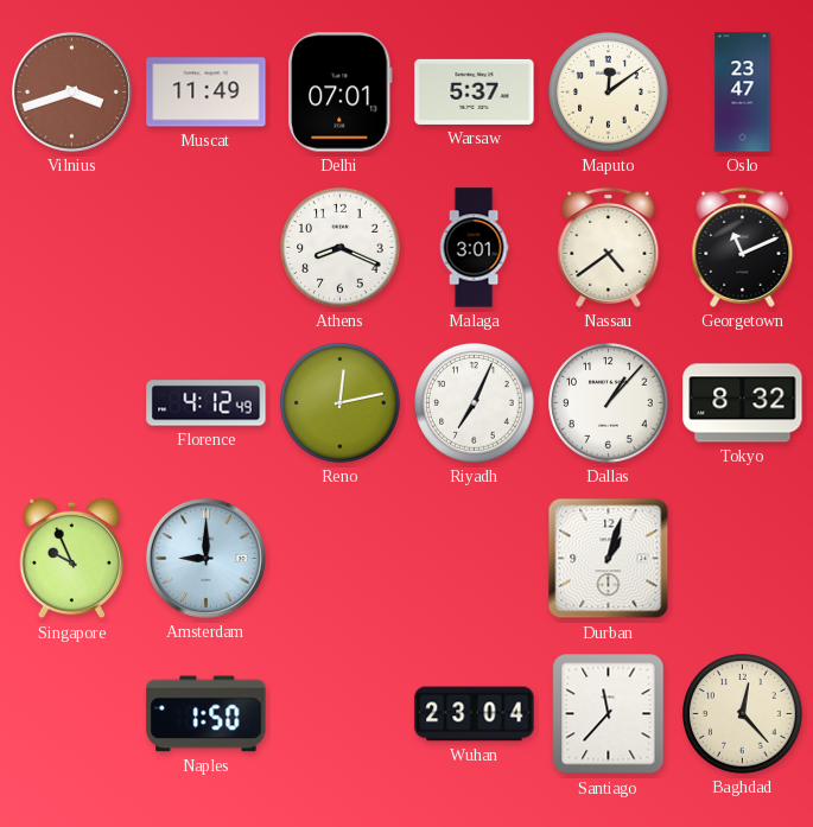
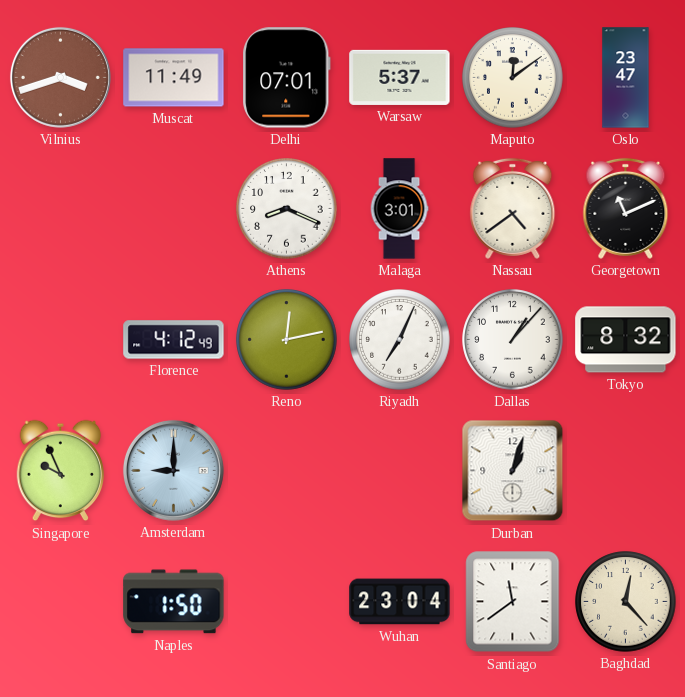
Santiago: 11:37 -> 11:39 (513, 602)
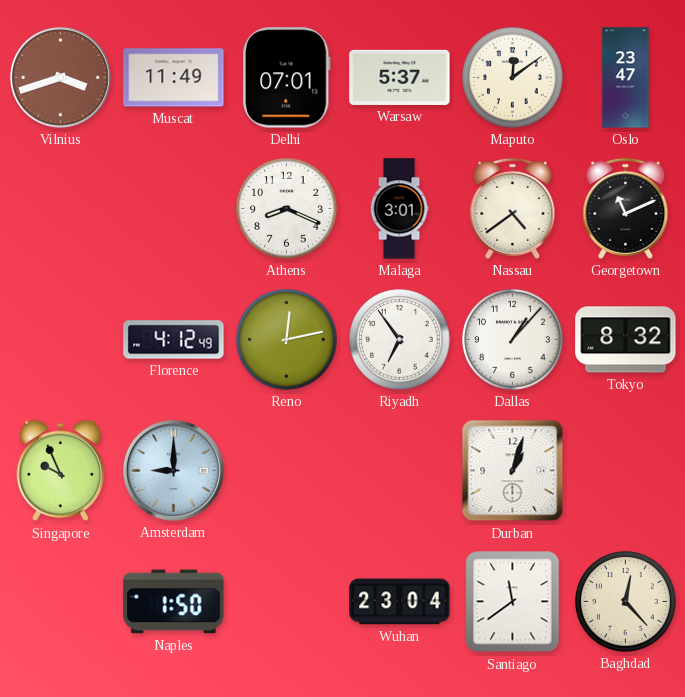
Riyadh: 7:04 -> 6:54 (400, 340)
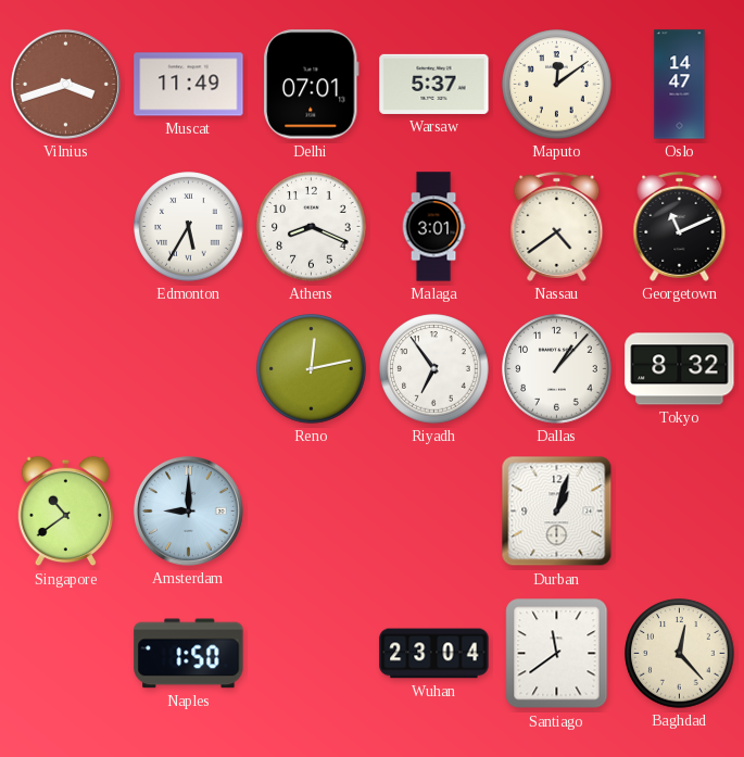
Oslo: 23:47 -> 14:47 (680, 85)
Edmonton: none -> 5:35 (189, 227)
Florence: 4:12 -> none (174, 340)
Singapore: 9:56 -> 10:39 (66, 512)
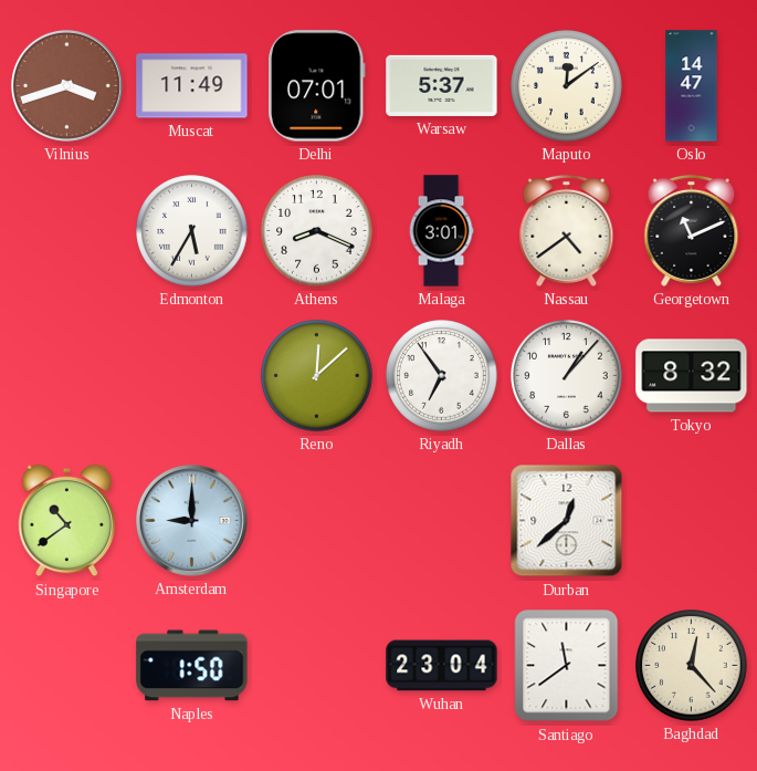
Reno: 12:13 -> 12:08 (317, 376)
Durban: 1:03 -> 12:38 (567, 521)
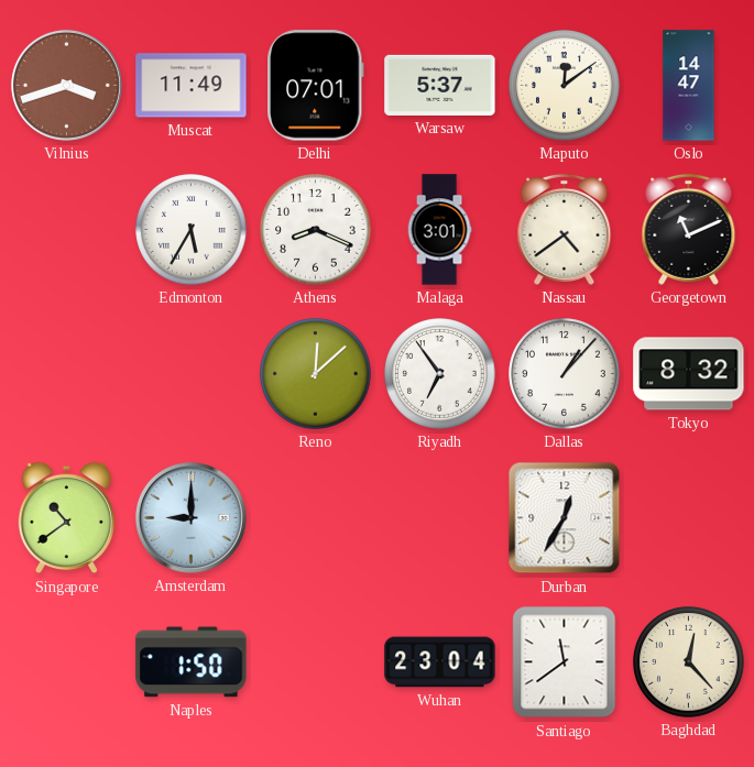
Durban: 12:38 -> 12:35 (565, 518)
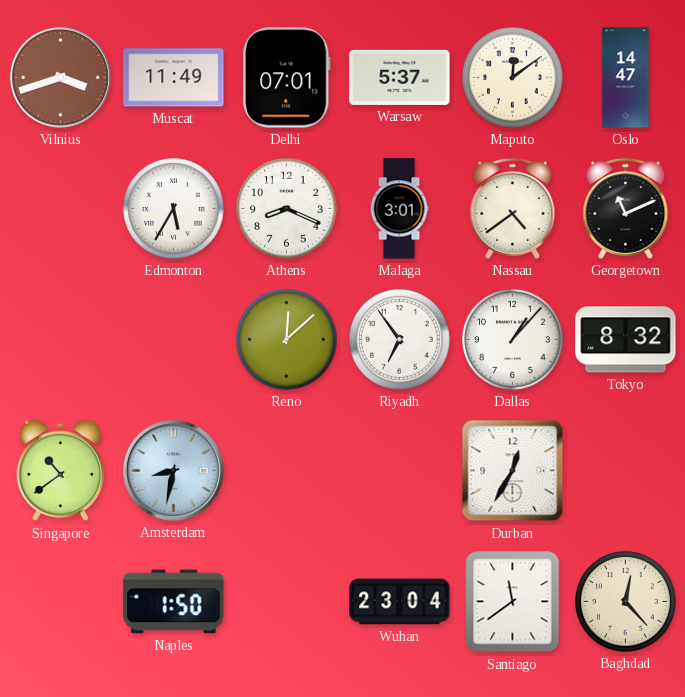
Amsterdam: 9:00 -> 8:32 (173, 470)
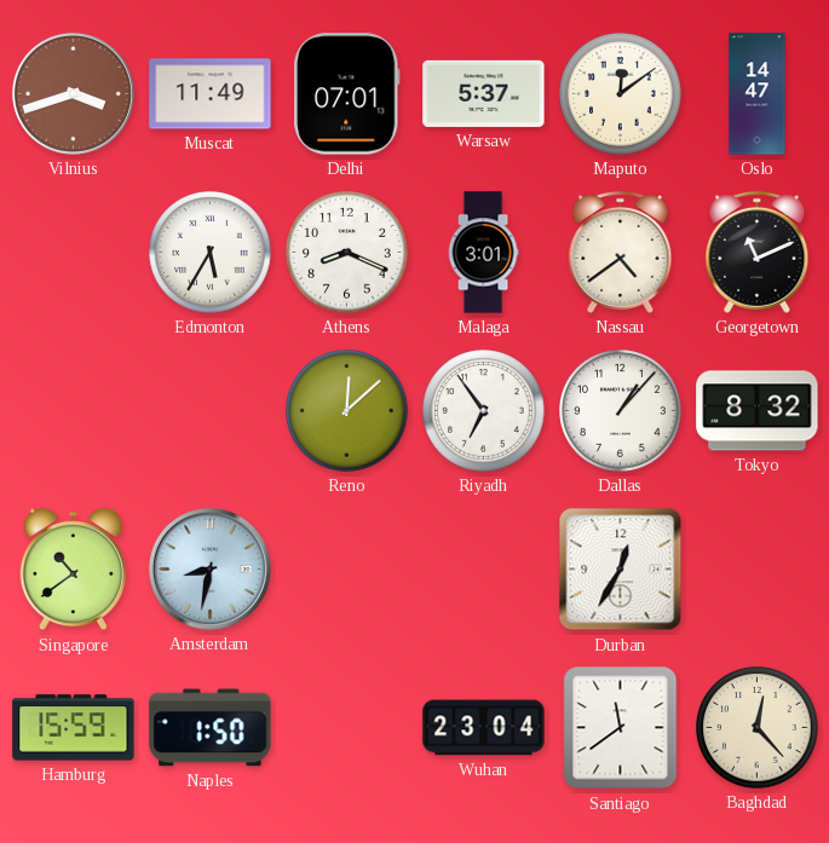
Hamburg: none -> 15:59 (74, 728)
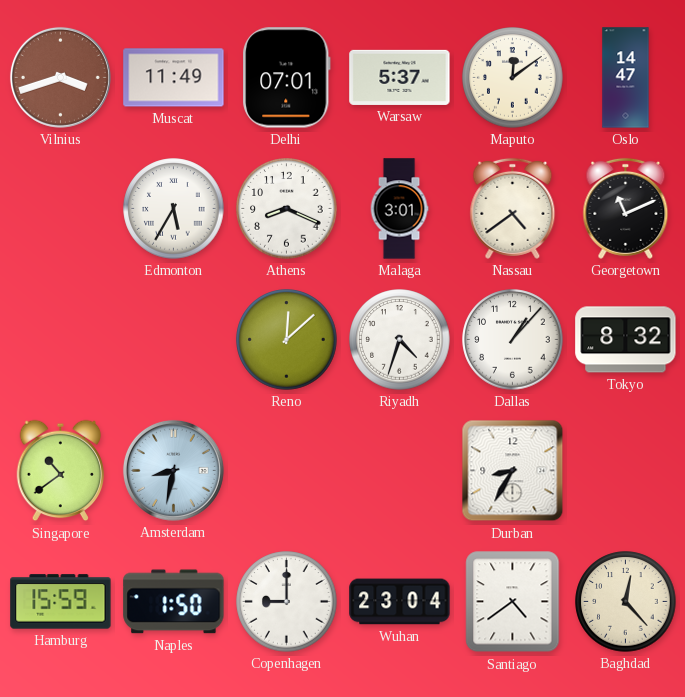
Riyadh: 6:54 -> 4:33 (400, 340)
Durban: 12:35 -> 8:35 (513, 471)
Copenhagen: none -> 9:00 (287, 602)
Santiago: 11:39 -> 4:39 (513, 602)
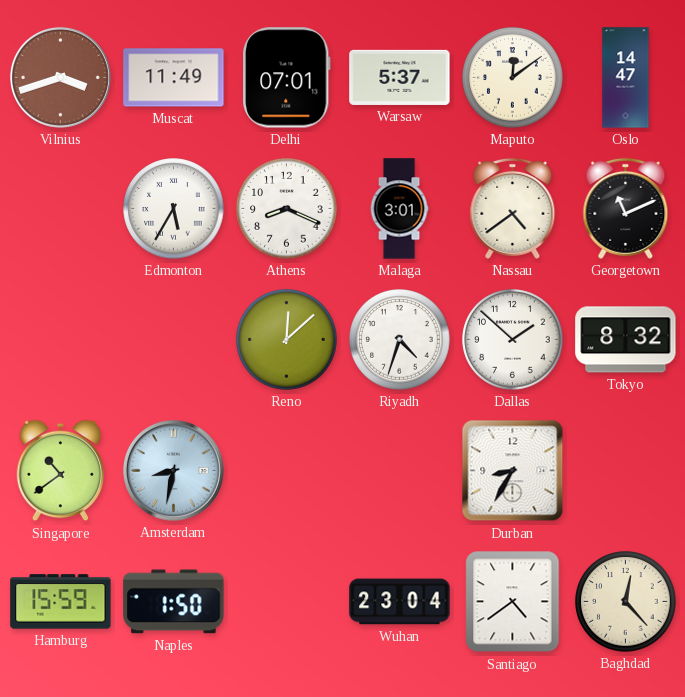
Dallas: 1:07 -> 1:52 (513, 340)
Copenhagen: 9:00 -> none (287, 602)
